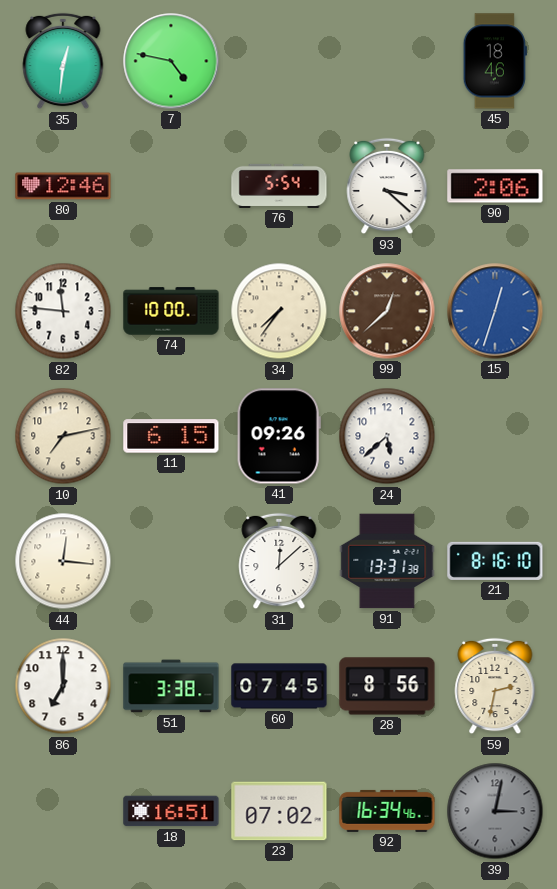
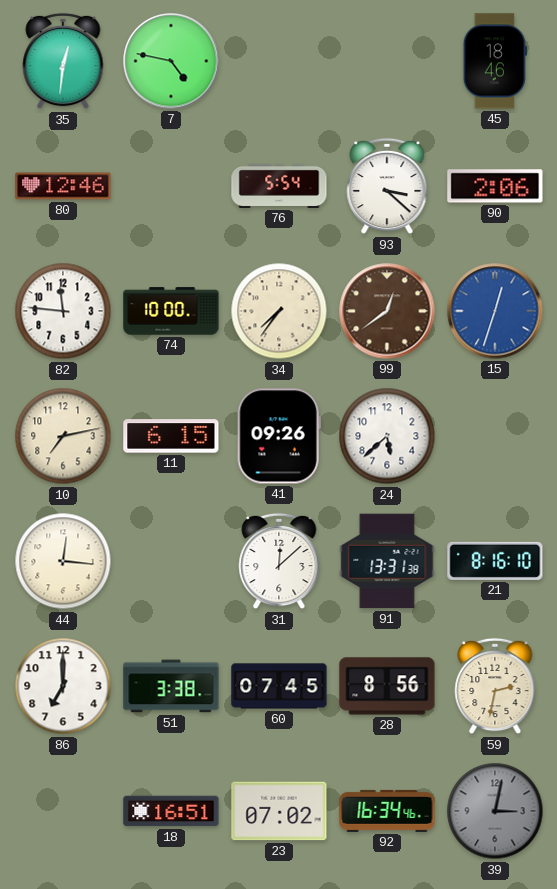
99: 12:38 -> 12:39 (387, 311)
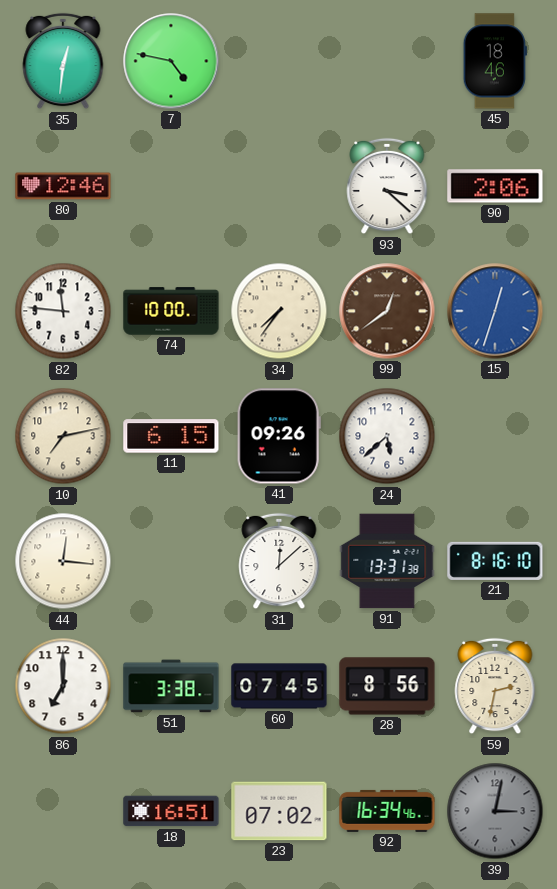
76: 5:54 -> none (279, 186)
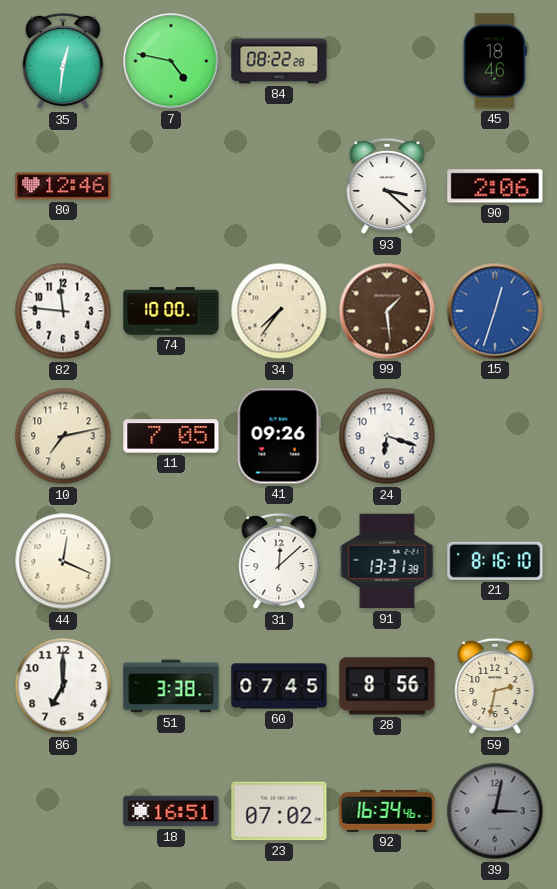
84: none -> 08:22 (279, 61)
99: 12:39 -> 1:29 (387, 311)
11: 6:15 -> 7:05 (171, 436)
24: 5:38 -> 6:18 (387, 436)
44: 12:16 -> 12:19 (63, 561)
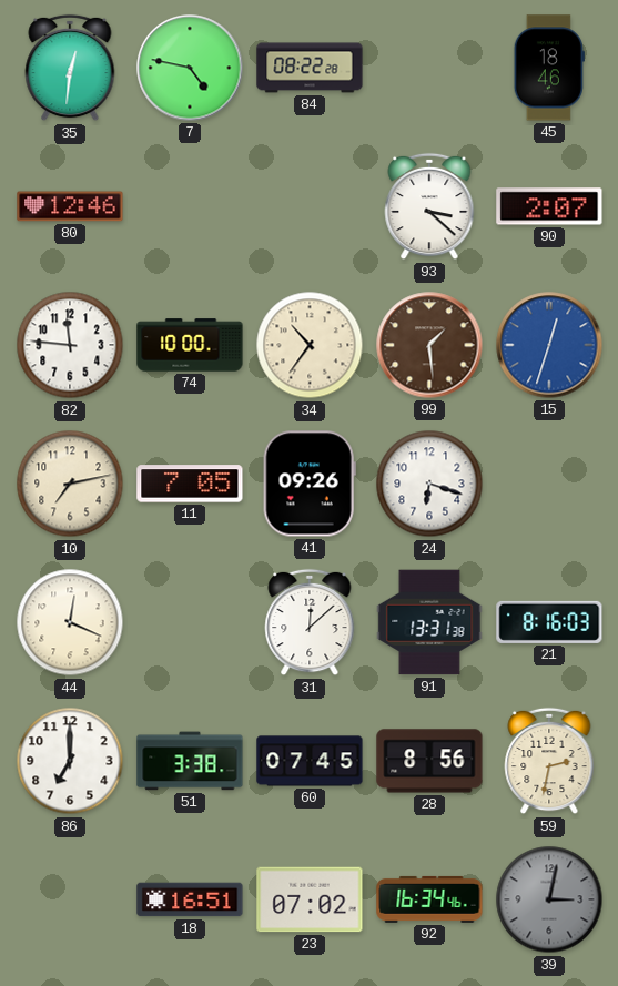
90: 2:06 -> 2:07 (549, 206)
34: 7:36 -> 10:36 (310, 345)
21: 8:16:10 -> 8:16:03 (549, 622)
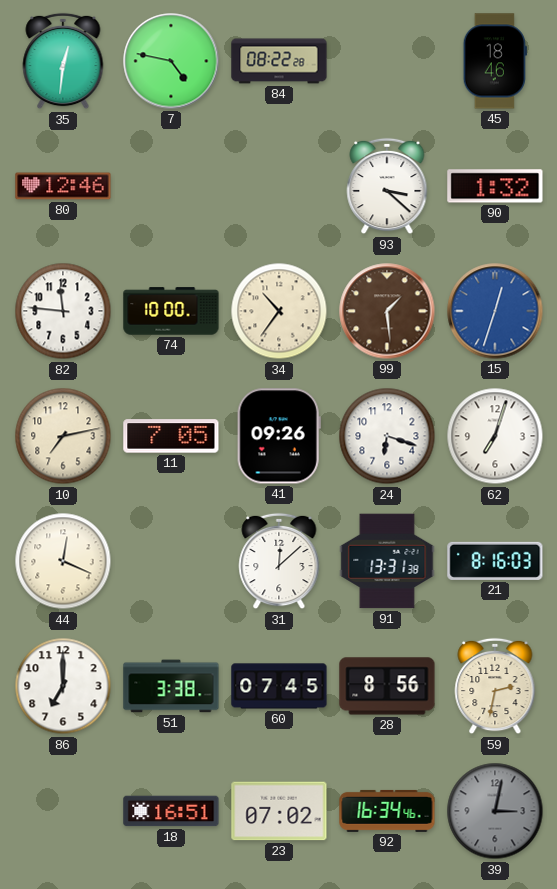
90: 2:07 -> 1:32 (495, 186)
62: none -> 7:03 (495, 436)
